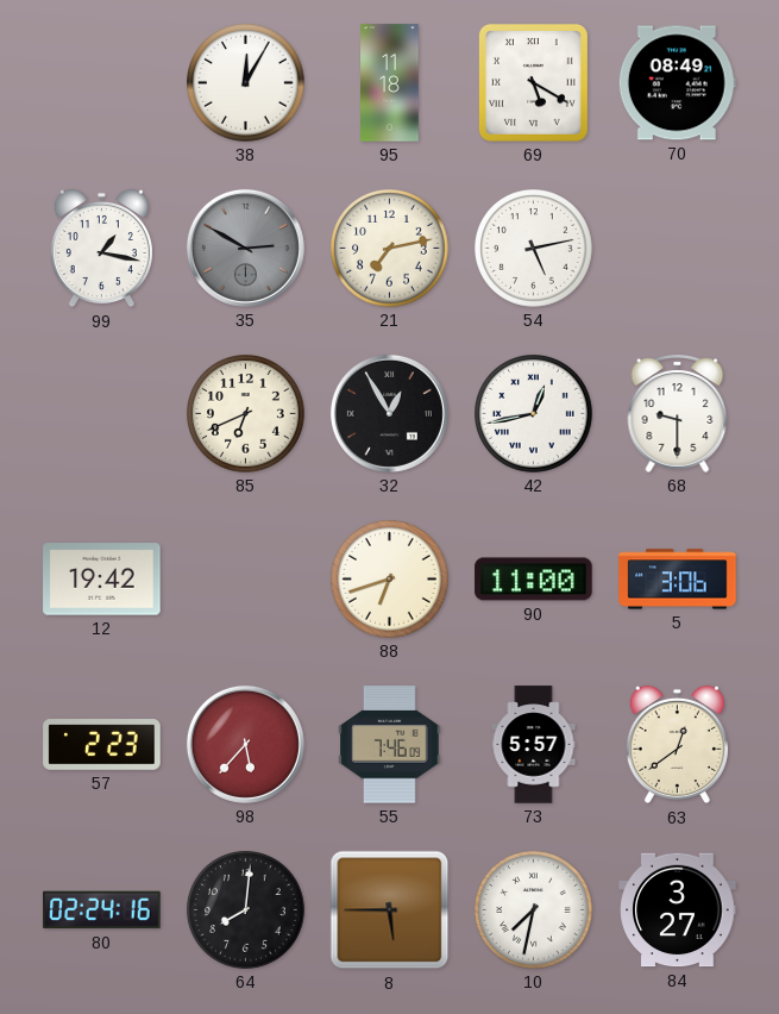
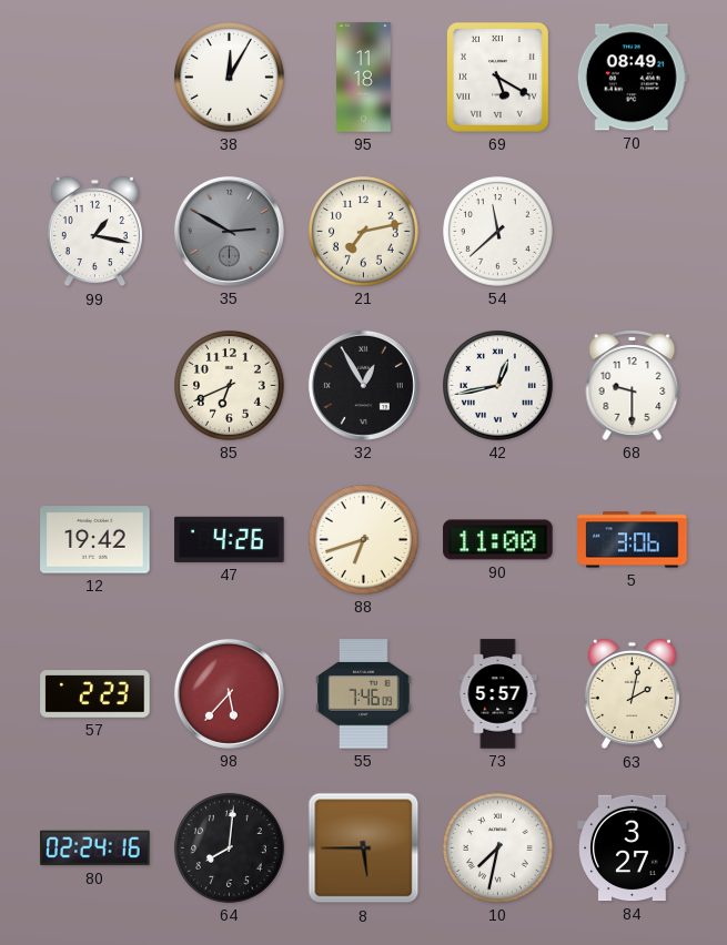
54: 5:13 -> 11:38 (498, 232)
47: none -> 4:26 (230, 539)
63: 12:39 -> 2:02 (632, 694)
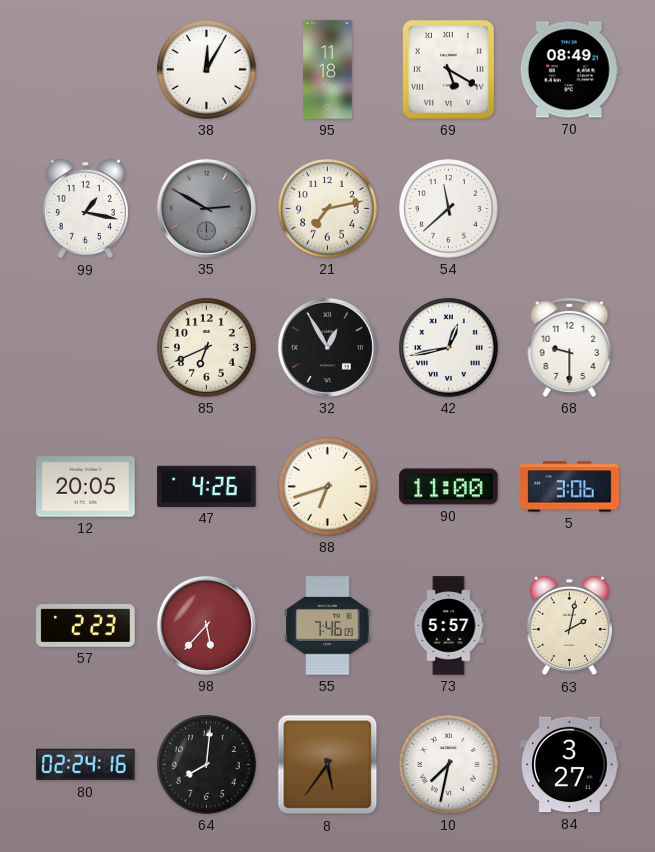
12: 19:42 -> 20:05 (86, 487)
8: 5:45 -> 5:36 (328, 765)
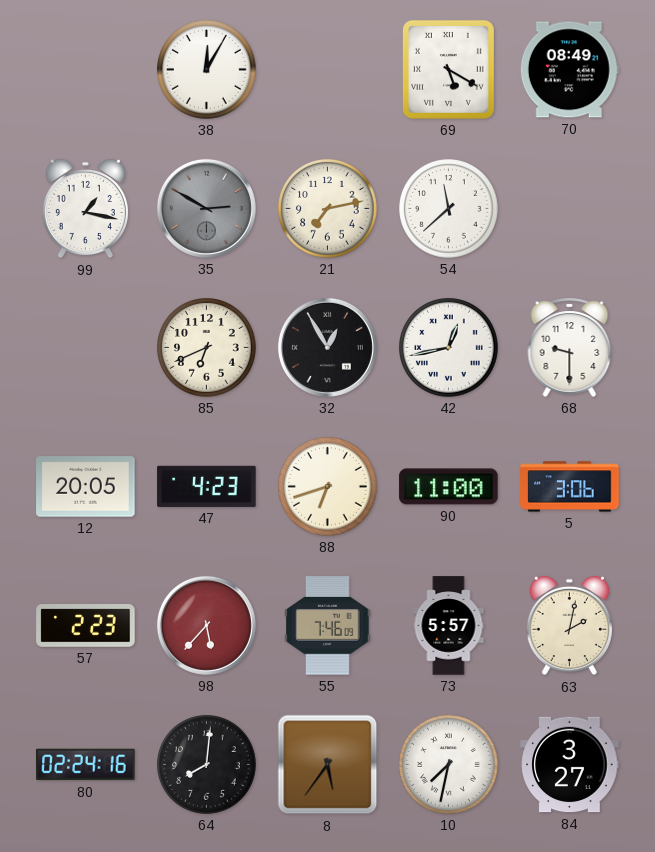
95: 11:18 -> none (328, 70)
47: 4:26 -> 4:23 (207, 486)
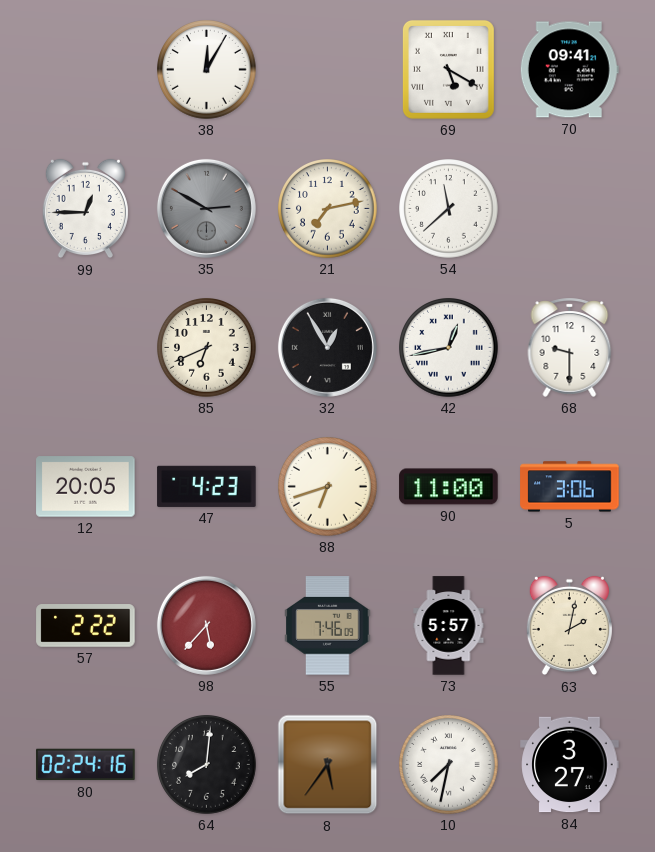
70: 08:49 -> 09:41 (569, 70)
99: 1:17 -> 12:45 (85, 209)
57: 2:23 -> 2:22 (86, 626)
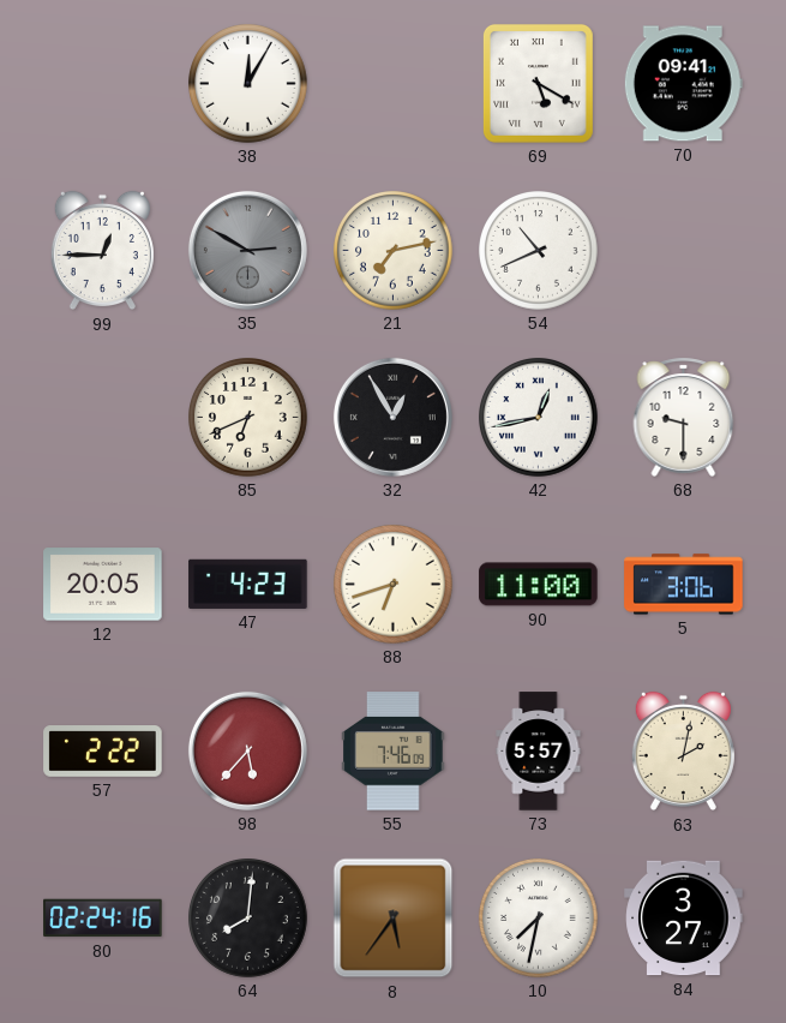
54: 11:38 -> 10:41 (539, 251)
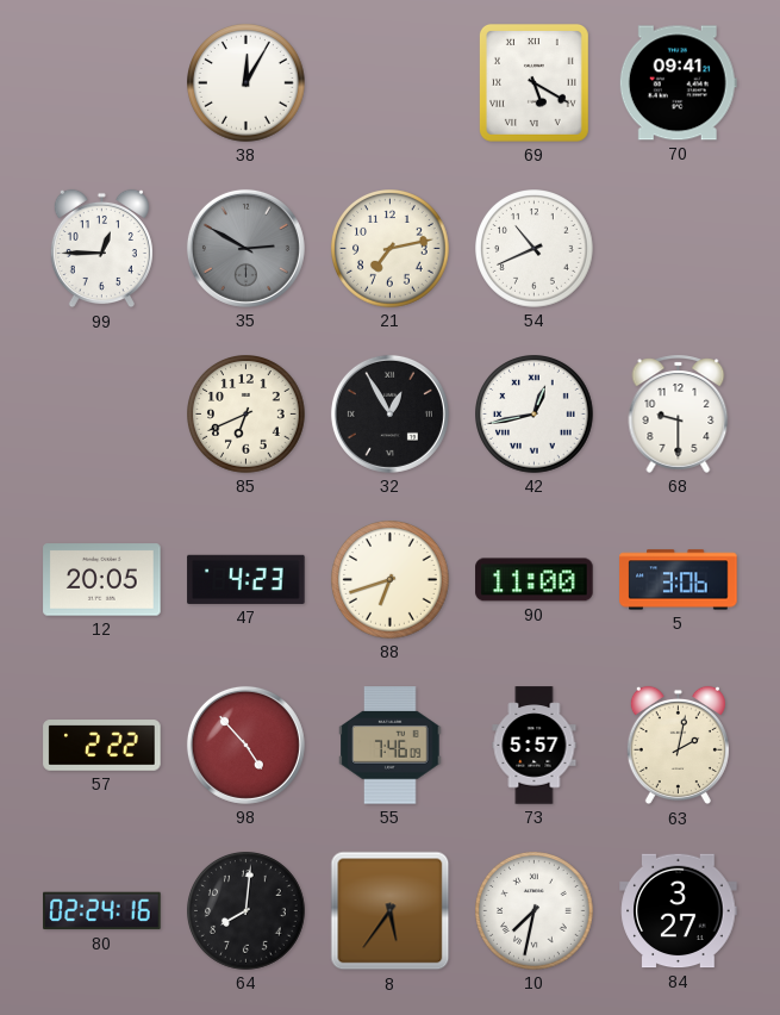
98: 5:37 -> 4:53 (245, 745)
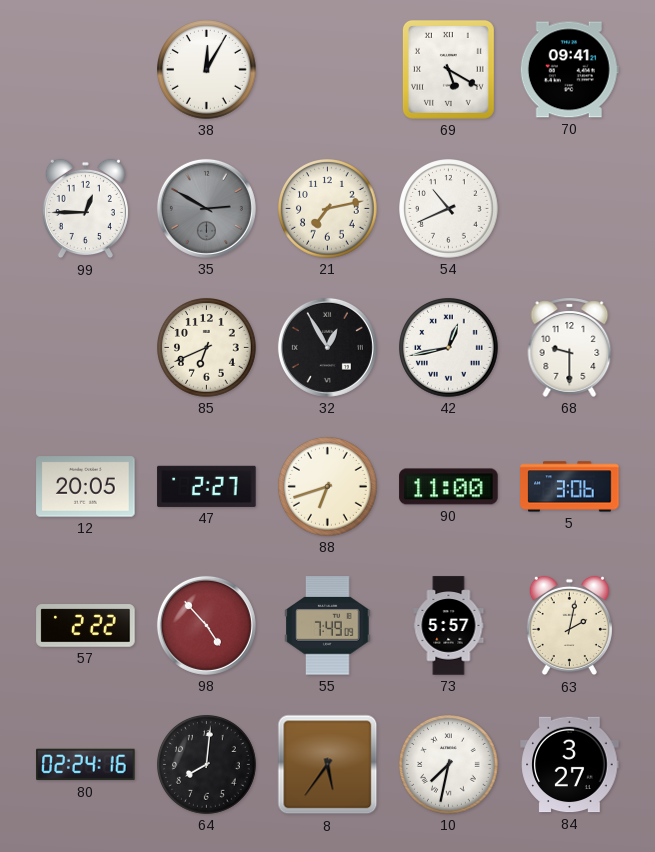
47: 4:23 -> 2:27 (207, 486)
55: 7:46 -> 7:49 (328, 626)
